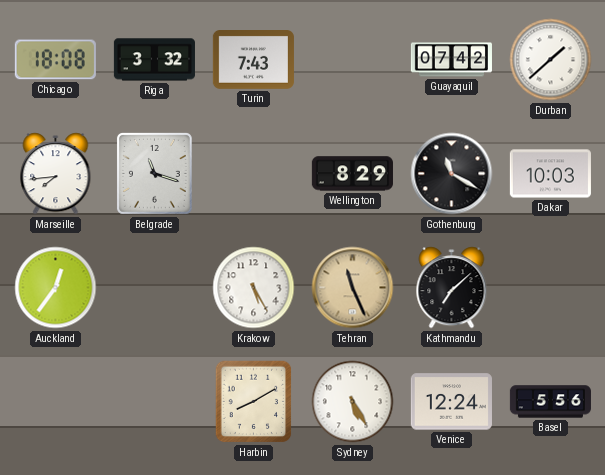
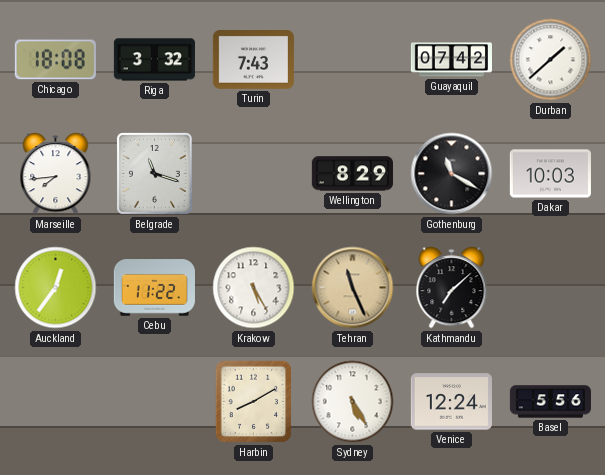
Cebu: none -> 11:22 (154, 288)
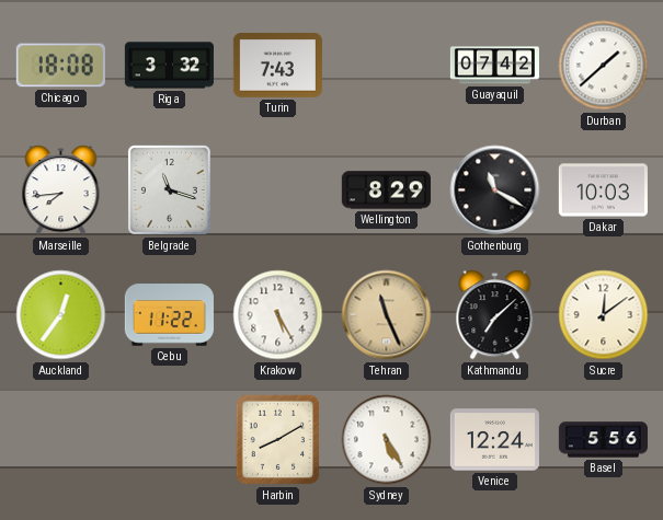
Sucre: none -> 12:09 (604, 315)
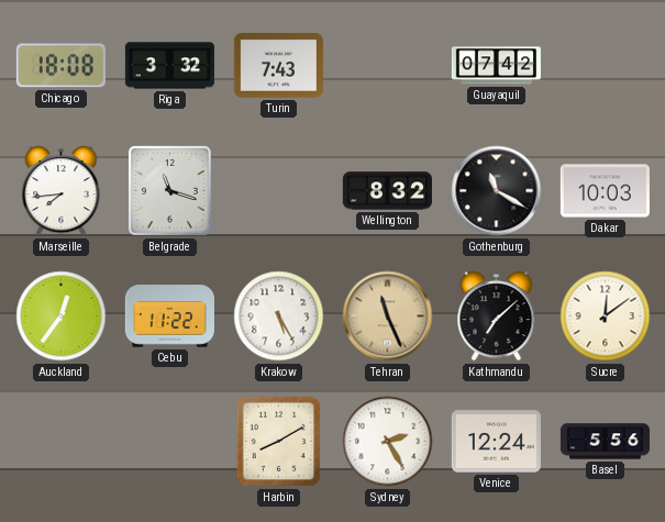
Durban: 1:38 -> none (604, 66)
Wellington: 8:29 -> 8:32 (387, 191)
Sydney: 5:25 -> 2:25 (388, 442)
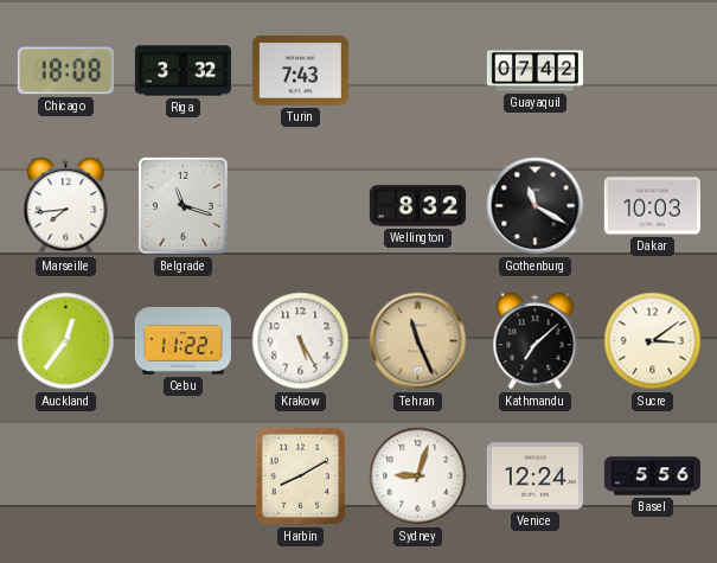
Sucre: 12:09 -> 3:09 (653, 341)
Sydney: 2:25 -> 9:03 (418, 476)
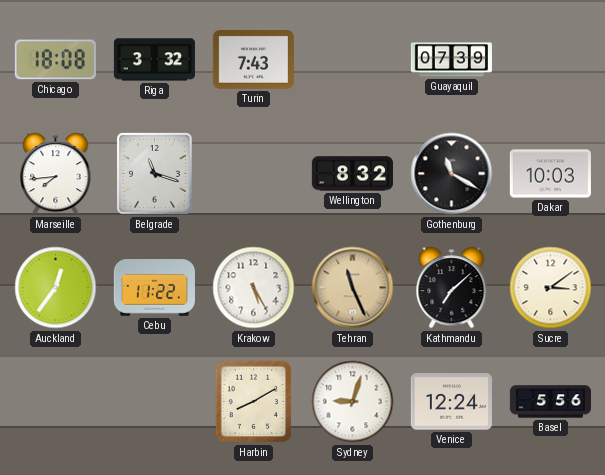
Guayaquil: 07:42 -> 07:39 (451, 60)
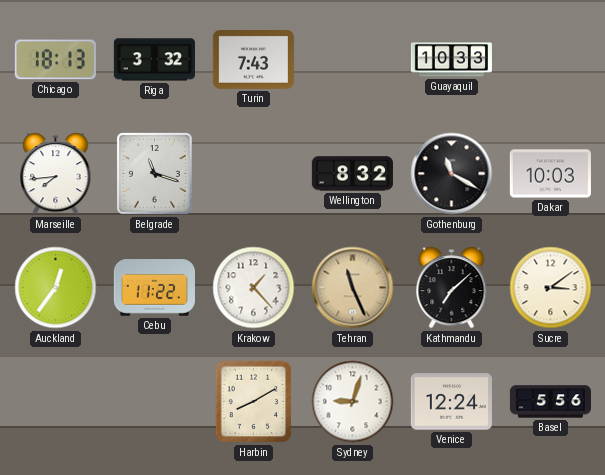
Chicago: 18:08 -> 18:13 (55, 60)
Guayaquil: 07:39 -> 10:33 (451, 60)
Krakow: 5:25 -> 1:23 (254, 288)
